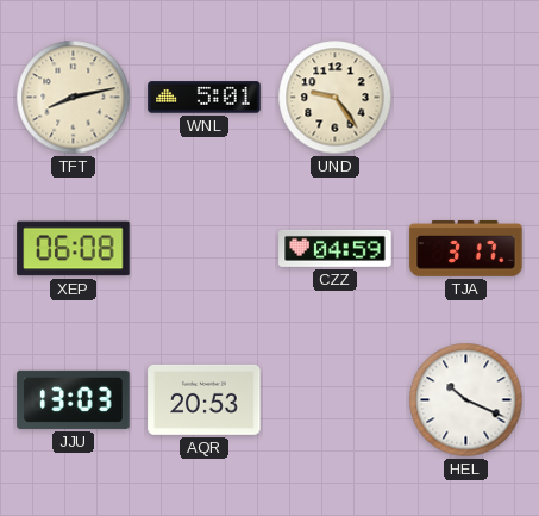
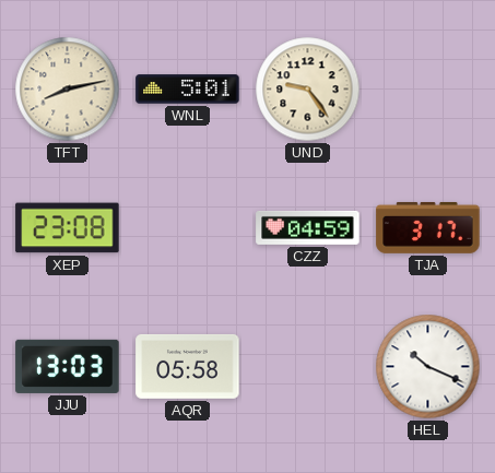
XEP: 06:08 -> 23:08 (68, 228)
AQR: 20:53 -> 05:58 (188, 366)
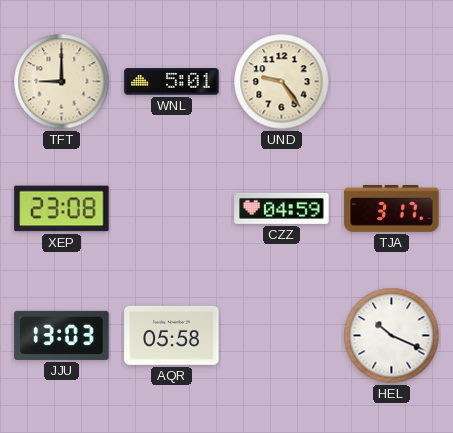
TFT: 8:13 -> 9:00 (62, 82)
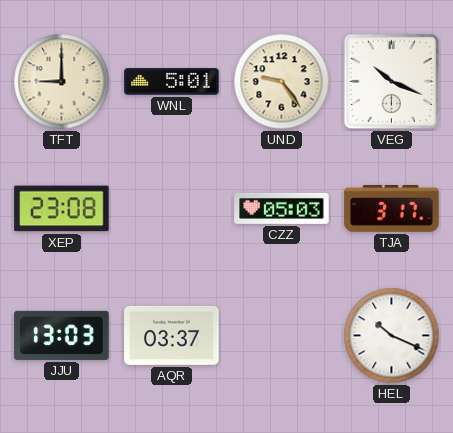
VEG: none -> 10:19 (392, 82)
CZZ: 04:59 -> 05:03 (282, 208)
AQR: 05:58 -> 03:37 (172, 335)
